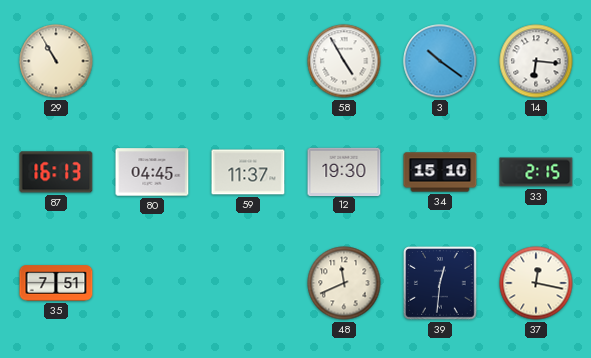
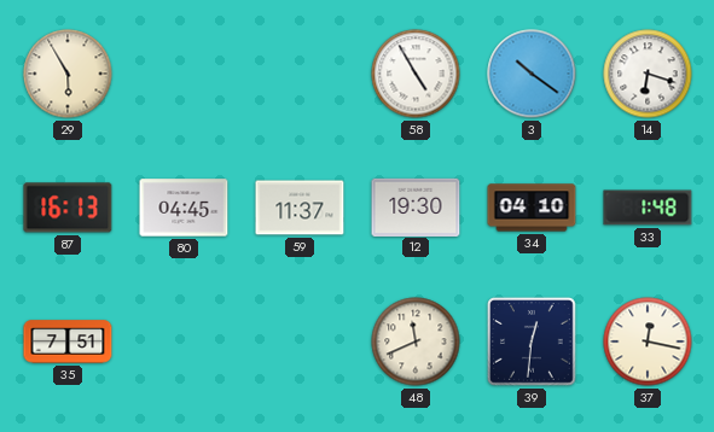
29: 10:55 -> 5:55 (68, 74)
14: 6:16 -> 6:18 (648, 74)
34: 15:10 -> 04:10 (532, 208)
33: 2:15 -> 1:48 (648, 208)
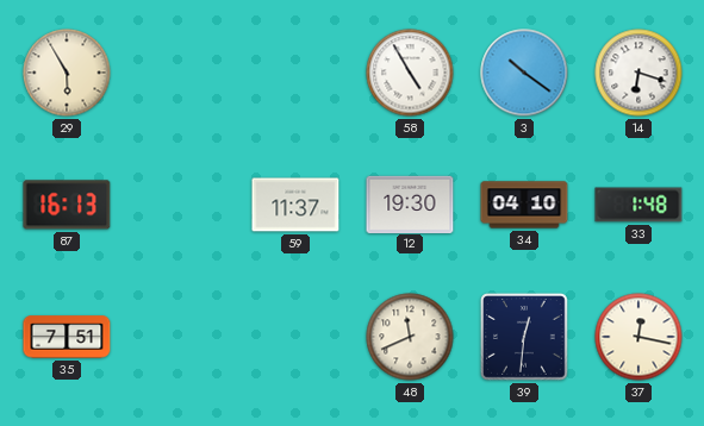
80: 04:45 -> none (184, 208)
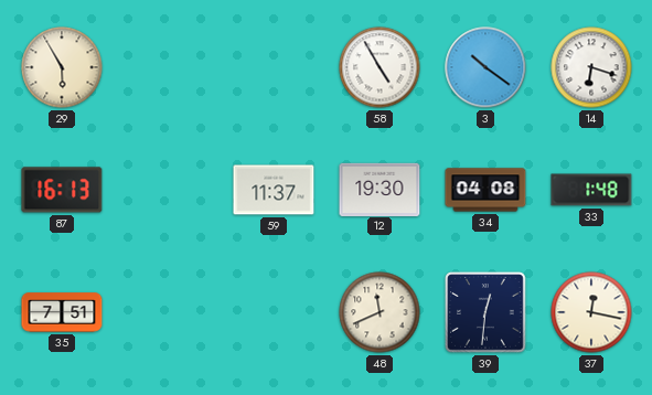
34: 04:10 -> 04:08 (485, 190)
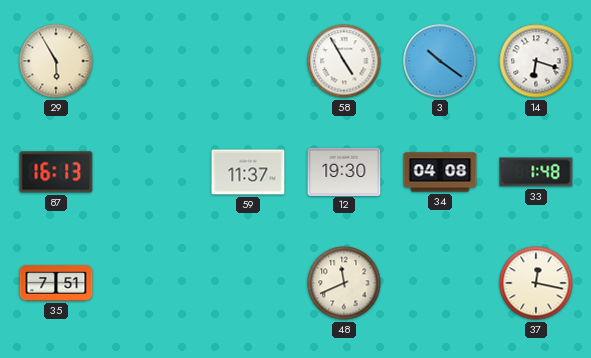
39: 12:31 -> none (487, 313)
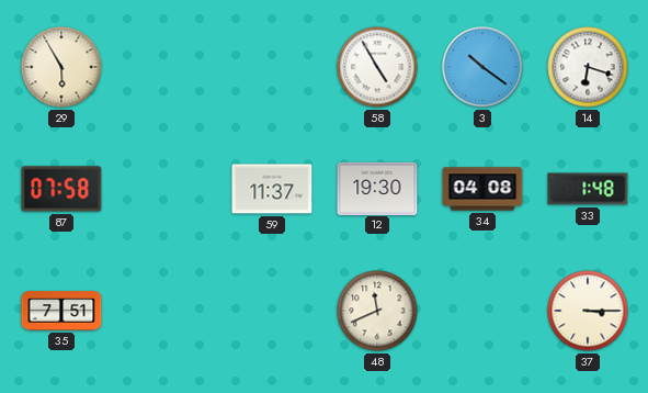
87: 16:13 -> 07:58 (61, 189)
37: 12:17 -> 3:15 (588, 311)
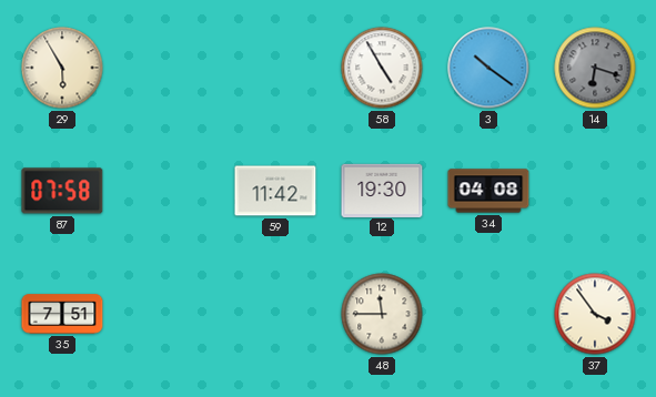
14 dial: white -> grey (595, 68)
59: 11:37 -> 11:42 (275, 191)
33: 1:48 -> none (588, 189)
48: 11:41 -> 11:45 (382, 314)
37: 3:15 -> 3:54 (595, 314)
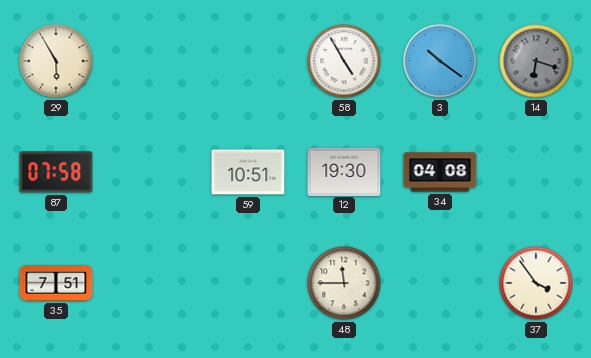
59: 11:42 -> 10:51 (248, 172)
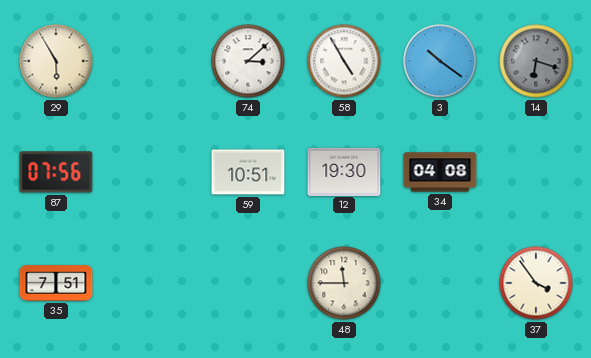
74: none -> 3:08 (248, 61)
87: 07:58 -> 07:56 (56, 172)
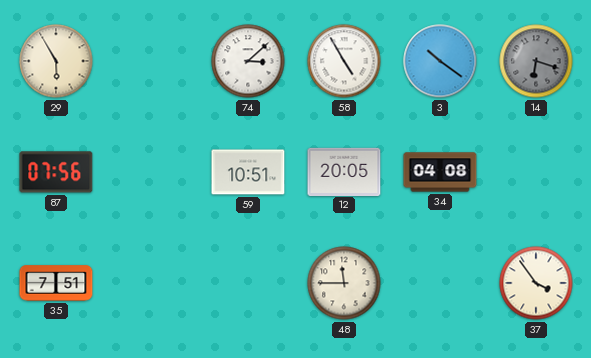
12: 19:30 -> 20:05 (344, 171)
